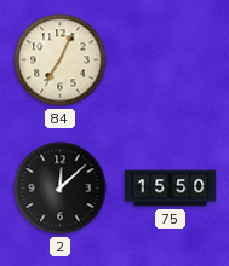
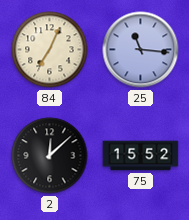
25: none -> 11:16 (141, 50)
75: 15:50 -> 15:52 (141, 156)
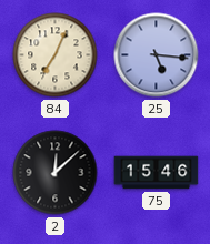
25: 11:16 -> 5:16 (157, 55)
75: 15:52 -> 15:46 (157, 173)
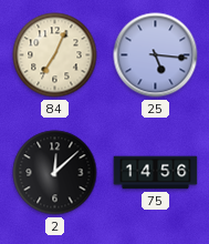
75: 15:46 -> 14:56 (156, 173)
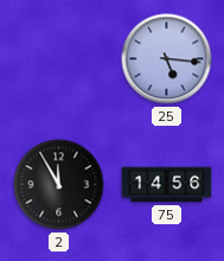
84: 7:04 -> none (55, 55)
2: 12:08 -> 11:55 (59, 185)
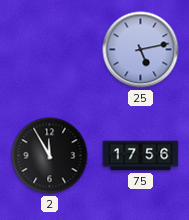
25: 5:16 -> 5:13 (141, 50)
75: 14:56 -> 17:56 (141, 156)
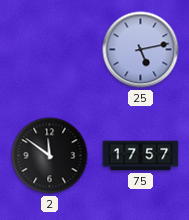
2: 11:55 -> 11:51 (50, 156)
75: 17:56 -> 17:57 (141, 156)
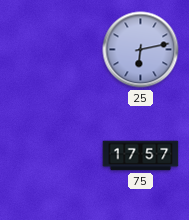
25: 5:13 -> 6:13 (141, 50)
2: 11:51 -> none (50, 156)
